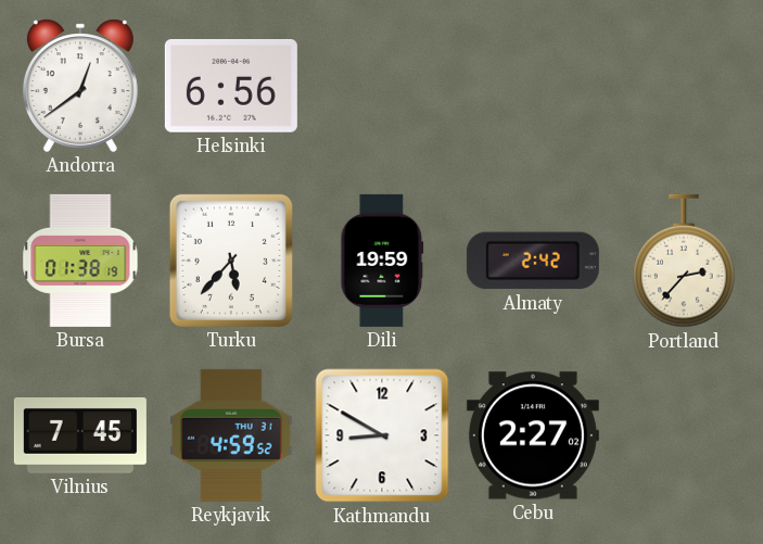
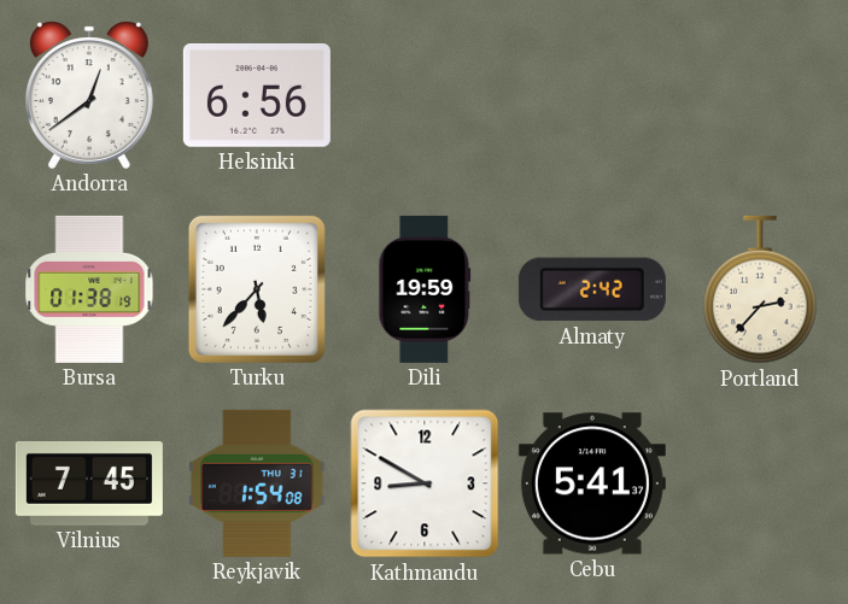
Reykjavik: 4:59 -> 1:54 (258, 483)
Cebu: 2:27 -> 5:41 (592, 483)
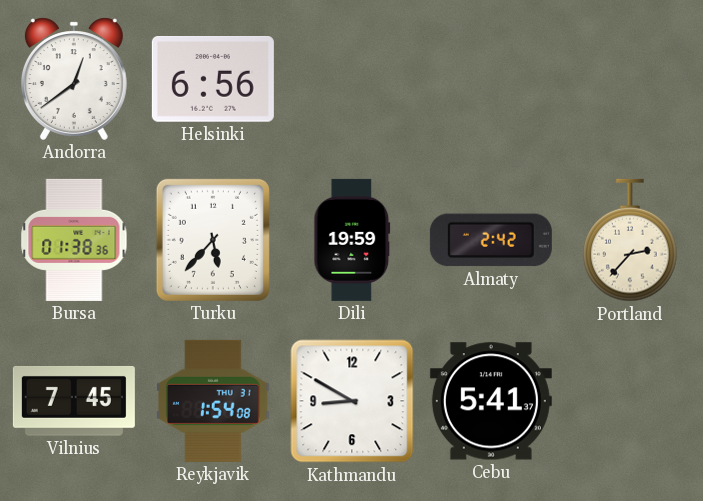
Bursa: 01:38:19 -> 01:38:36 (74, 240)
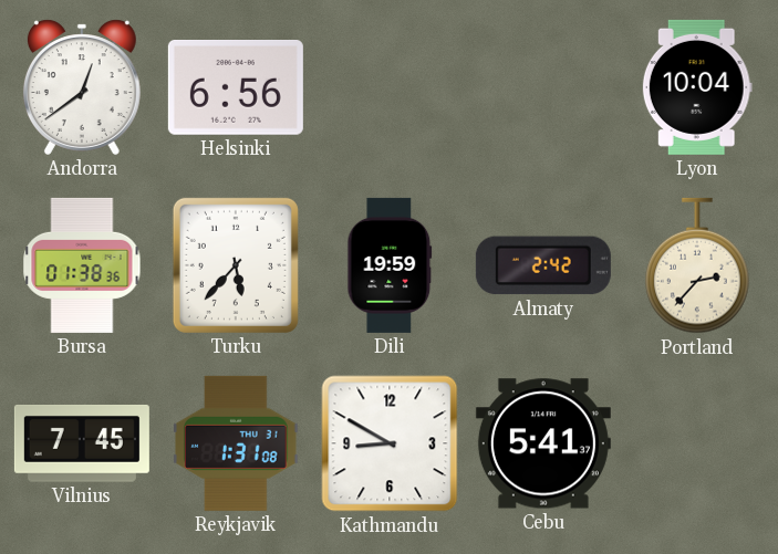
Lyon: none -> 10:04 (697, 87)
Reykjavik: 1:54 -> 1:31 (237, 443)
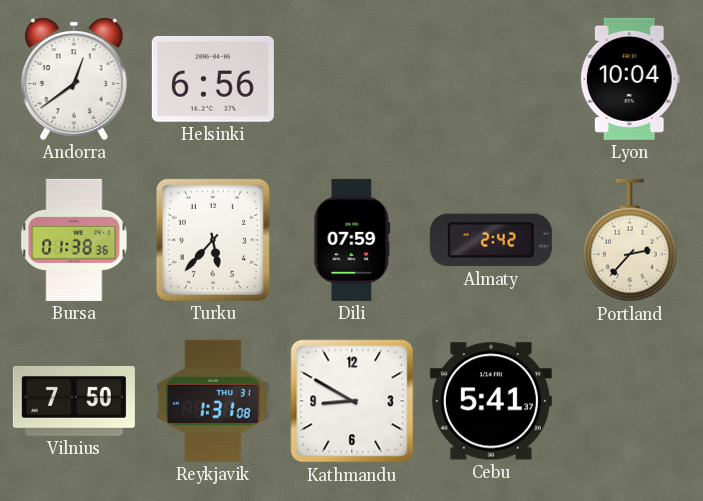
Dili: 19:59 -> 07:59 (352, 240)
Vilnius: 7:45 -> 7:50 (74, 401)
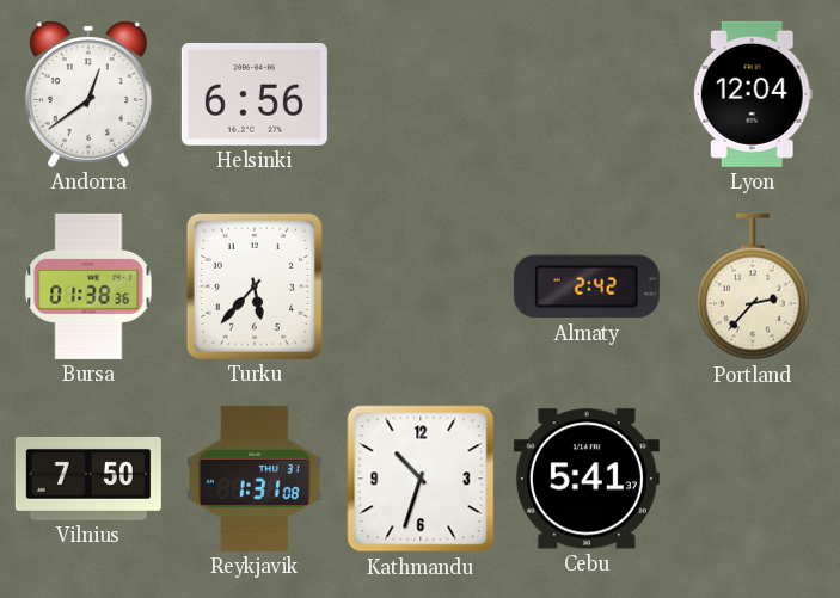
Lyon: 10:04 -> 12:04 (753, 94)
Dili: 07:59 -> none (352, 240)
Kathmandu: 8:50 -> 10:33 (421, 479)
